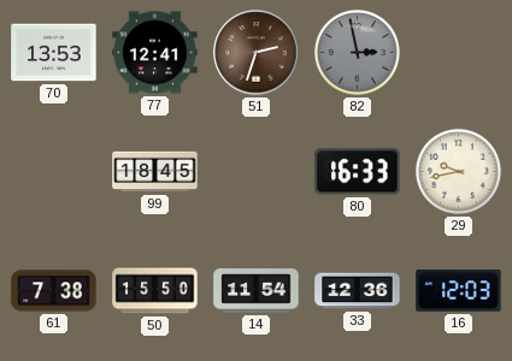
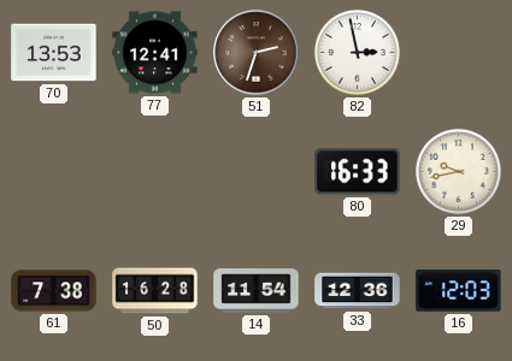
82 dial: grey -> white (357, 52)
99: 18:45 -> none (155, 172)
50: 15:50 -> 16:28 (155, 291)
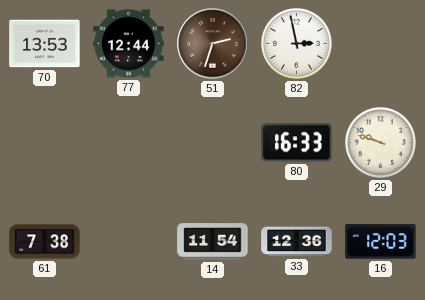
77: 12:41 -> 12:44 (129, 44)
29: 9:43 -> 9:48 (380, 142)
50: 16:28 -> none (155, 291)
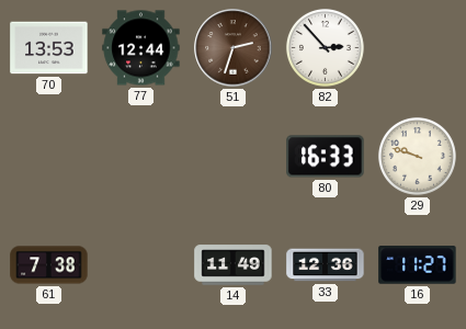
82: 2:58 -> 2:53 (325, 47)
14: 11:54 -> 11:49 (234, 265)
16: 12:03 -> 11:27 (418, 265)
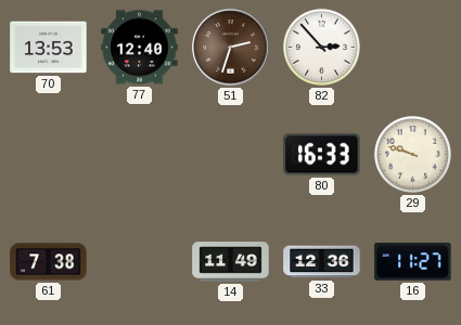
77: 12:44 -> 12:40 (140, 48)
